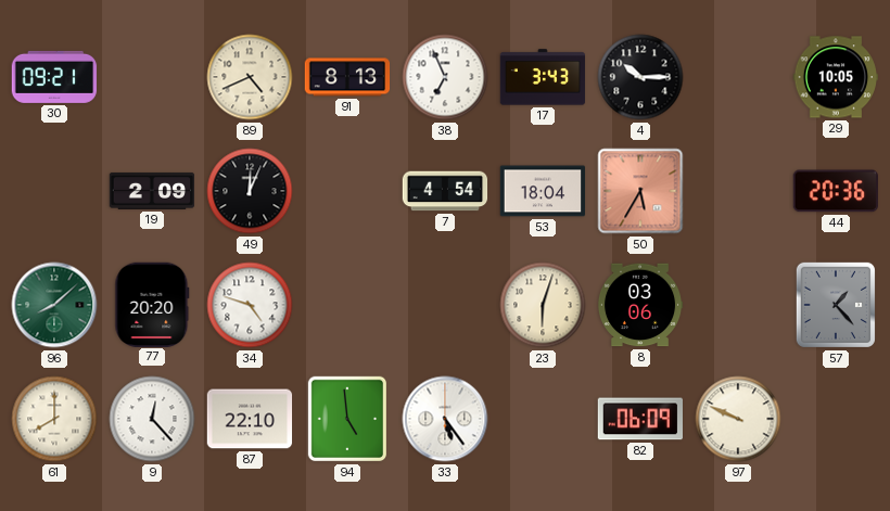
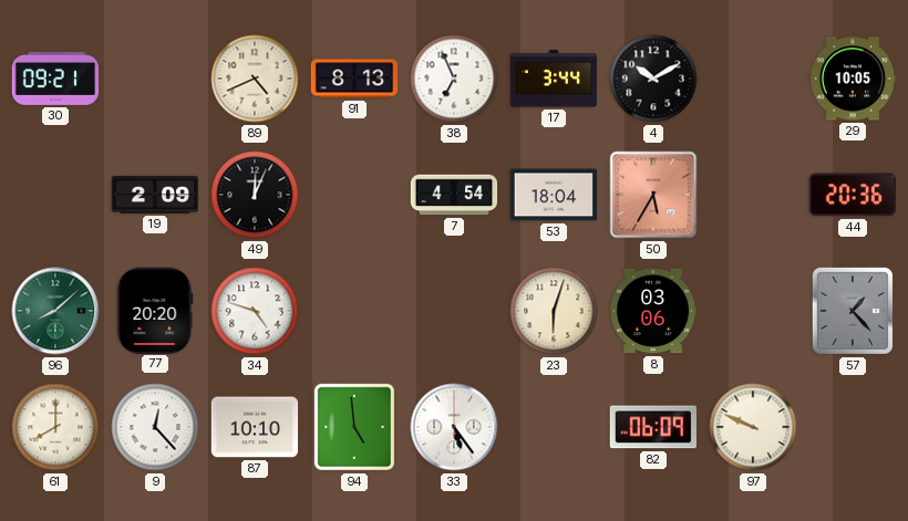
17: 3:43 -> 3:44 (554, 79)
4: 10:15 -> 10:10 (653, 79)
87: 22:10 -> 10:10 (255, 427)
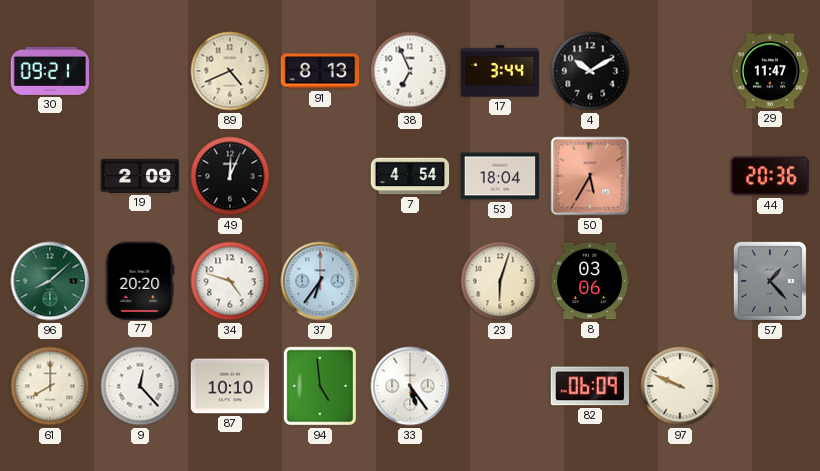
29: 10:05 -> 11:47 (770, 71)
37: none -> 6:36 (320, 281)
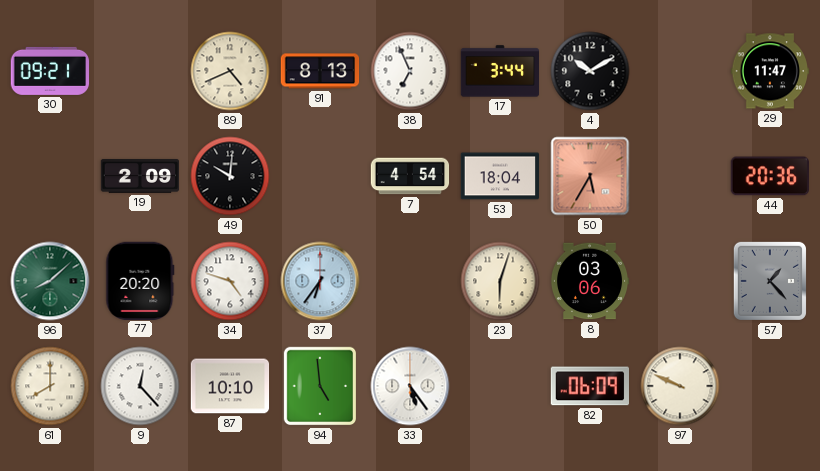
49: 12:04 -> 10:01 (230, 176)
